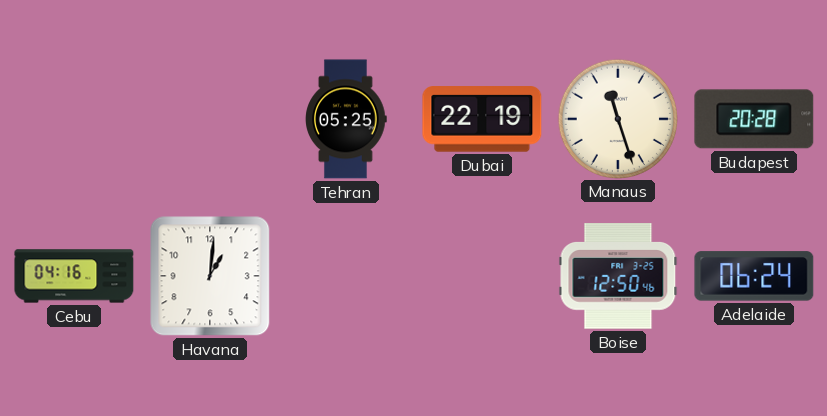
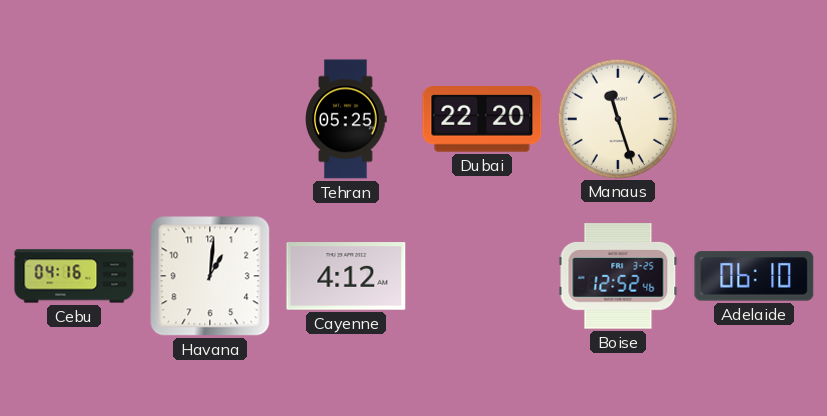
Dubai: 22:19 -> 22:20 (482, 119)
Budapest: 20:28 -> none (754, 119)
Cayenne: none -> 4:12 (346, 276)
Boise: 12:50 -> 12:52 (618, 276)
Adelaide: 06:24 -> 06:10 (754, 276)
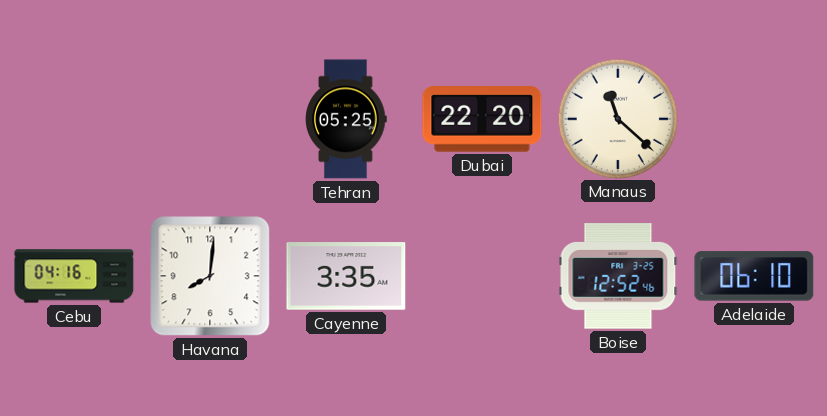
Manaus: 11:27 -> 11:22 (617, 118)
Havana: 1:01 -> 8:01 (210, 276)
Cayenne: 4:12 -> 3:35 (346, 276)
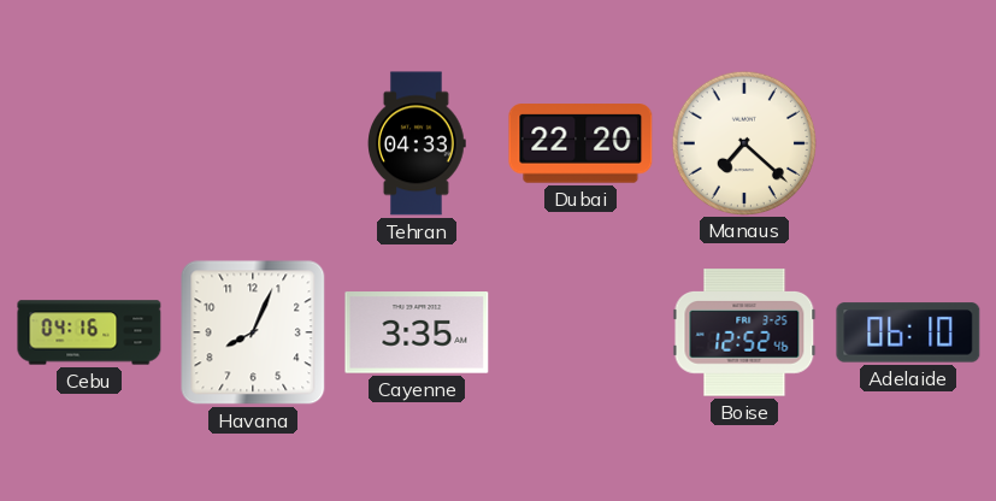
Tehran: 05:25 -> 04:33 (417, 143)
Manaus: 11:22 -> 7:22 (743, 142)
Havana: 8:01 -> 8:04 (253, 332)
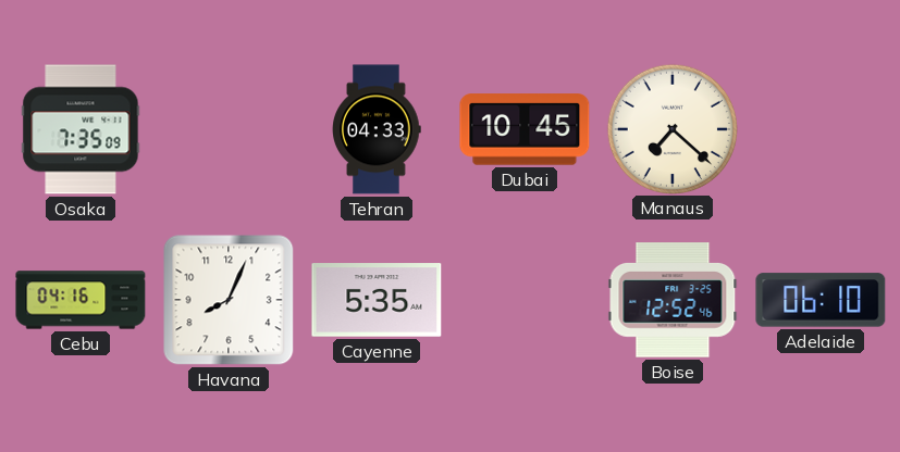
Osaka: none -> 7:35 (81, 129)
Dubai: 22:20 -> 10:45 (525, 129)
Cayenne: 3:35 -> 5:35 (377, 300)
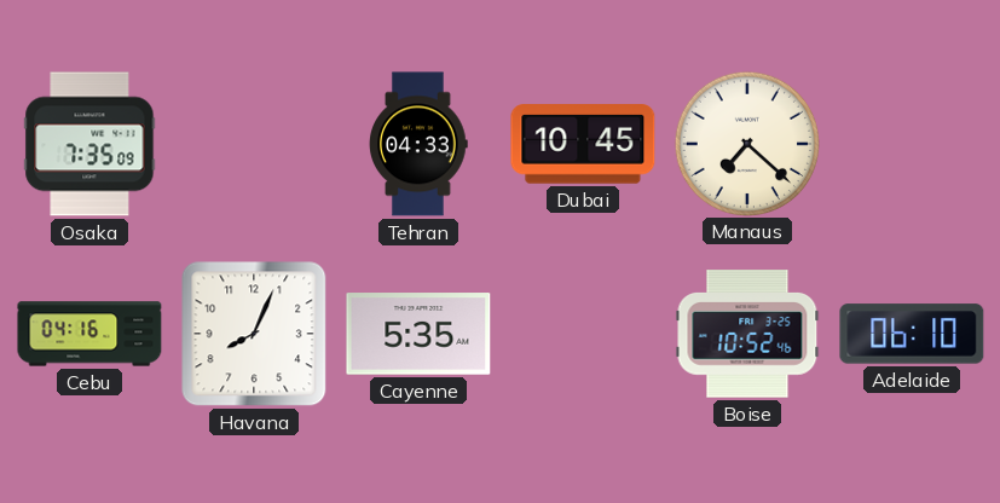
Boise: 12:52 -> 10:52 (747, 334)
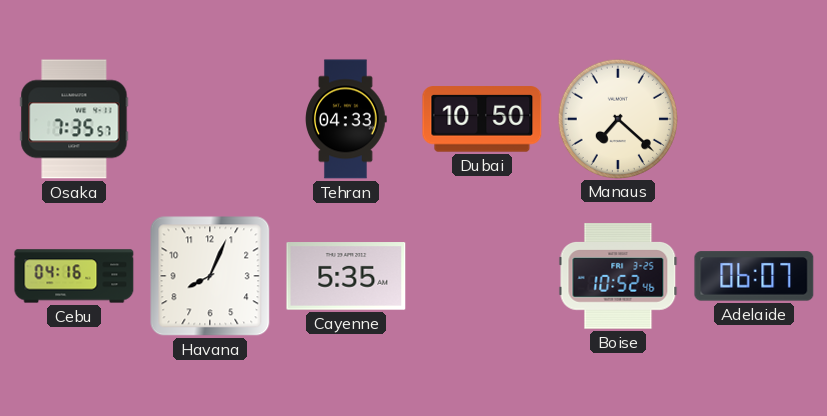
Osaka: 7:35:09 -> 7:35:57 (74, 119)
Dubai: 10:45 -> 10:50 (482, 119)
Adelaide: 06:10 -> 06:07 (754, 276)
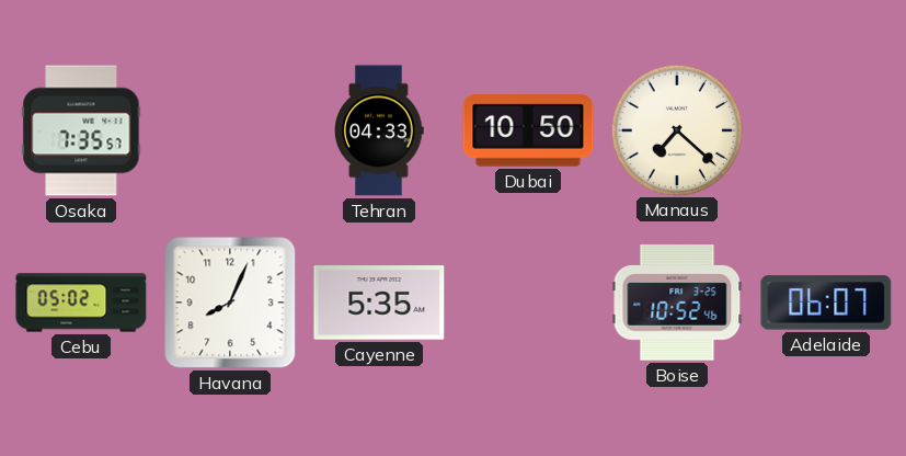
Cebu: 04:16 -> 05:02 (81, 303)
